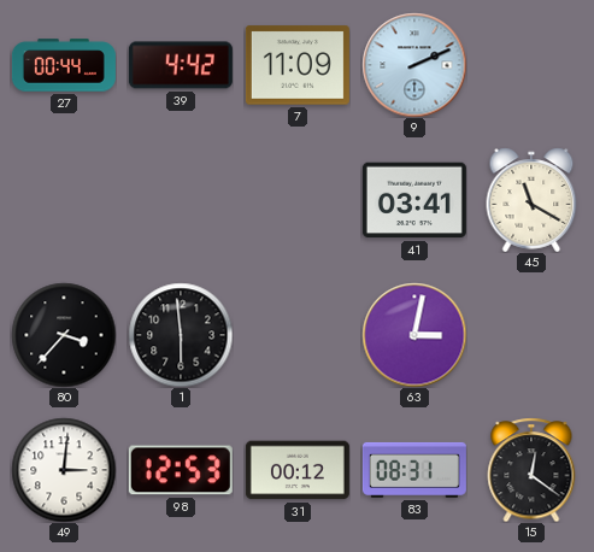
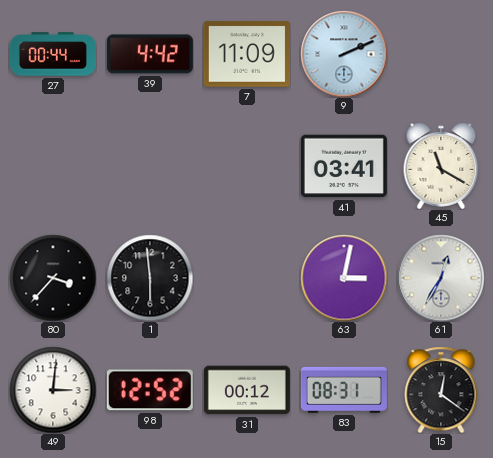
61: none -> 12:35 (441, 278)
98: 12:53 -> 12:52 (150, 390)
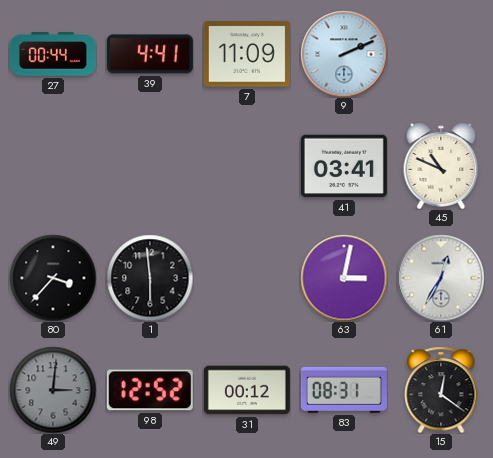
39: 4:42 -> 4:41 (150, 54)
45: 11:20 -> 10:49 (441, 166)
49 dial: white -> grey (53, 390)
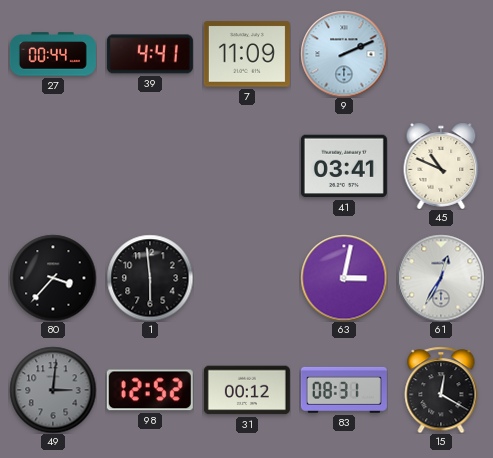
15: 12:21 -> 12:20 (441, 390)
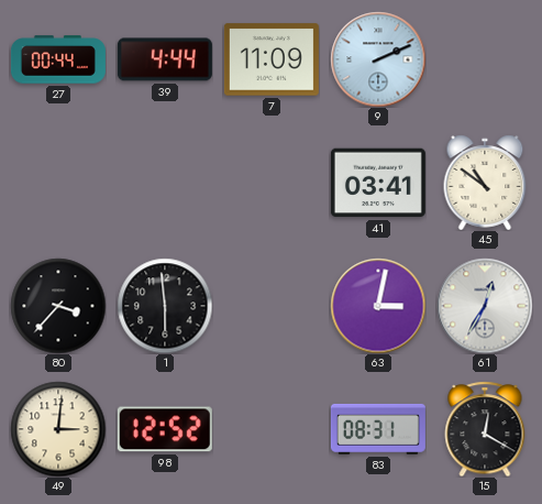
39: 4:41 -> 4:44 (165, 59)
45: 10:49 -> 10:51 (485, 183)
49 dial: grey -> cream (58, 429)
31: 00:12 -> none (247, 390)
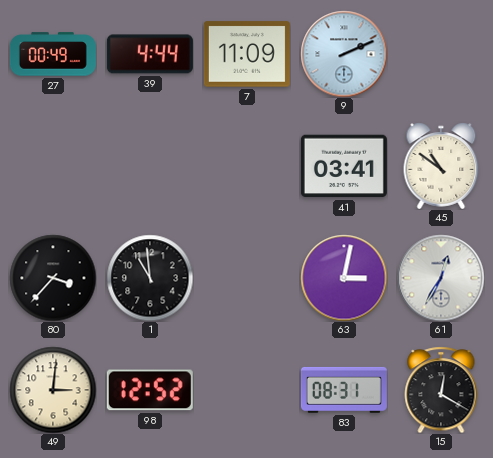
27: 00:44 -> 00:49 (53, 54)
1: 5:59 -> 10:59 (150, 278)
